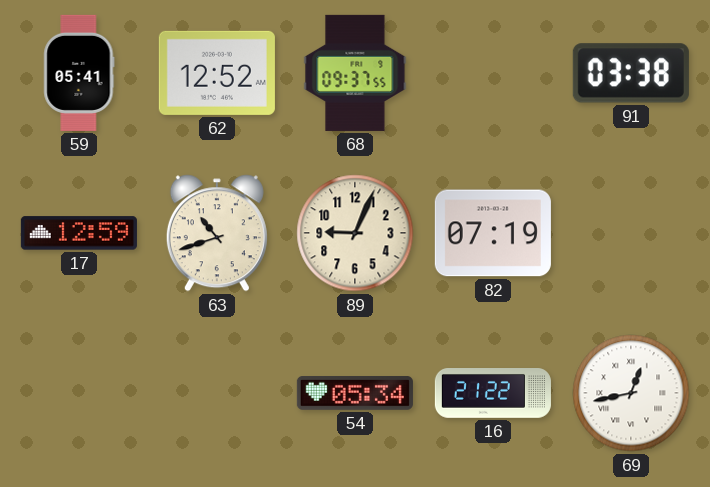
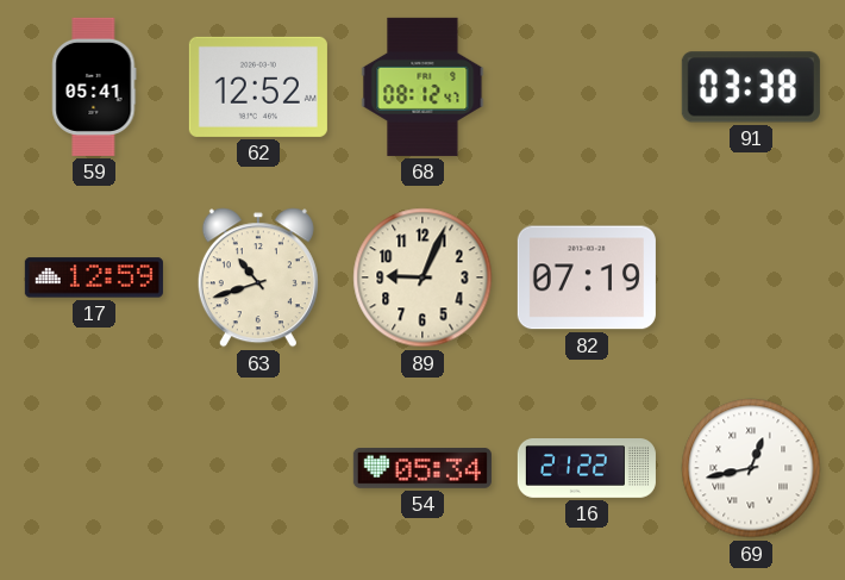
68: 09:37 -> 08:12 (422, 87)
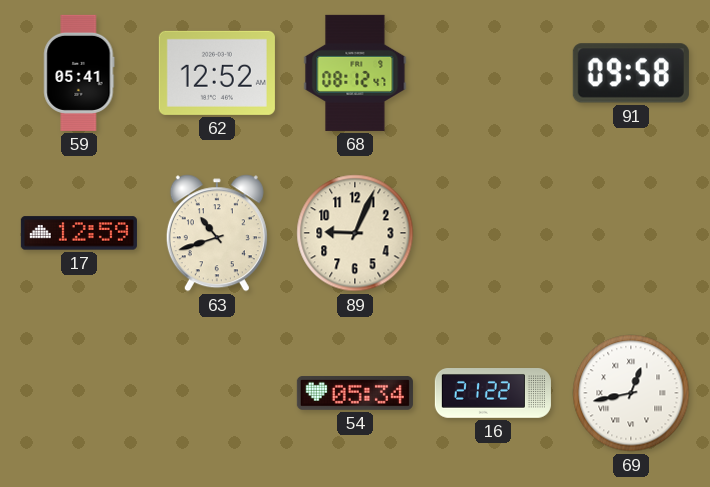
91: 03:38 -> 09:58 (631, 73)
82: 07:19 -> none (587, 277)
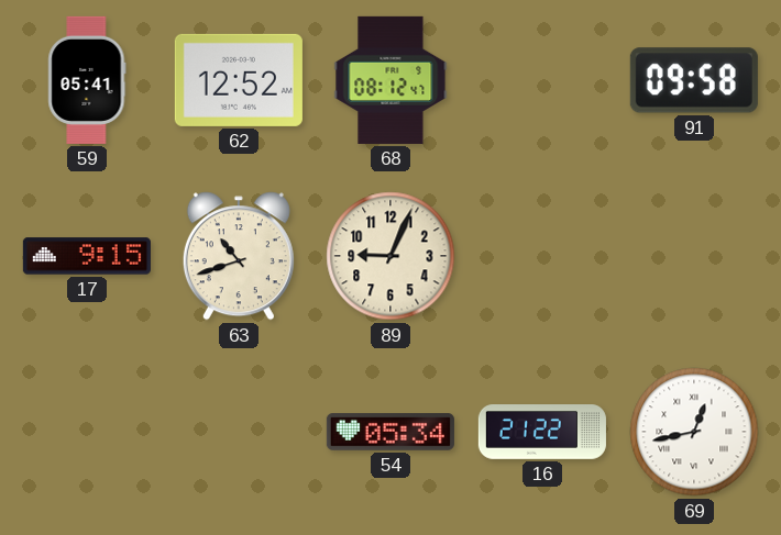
17: 12:59 -> 9:15 (87, 256)
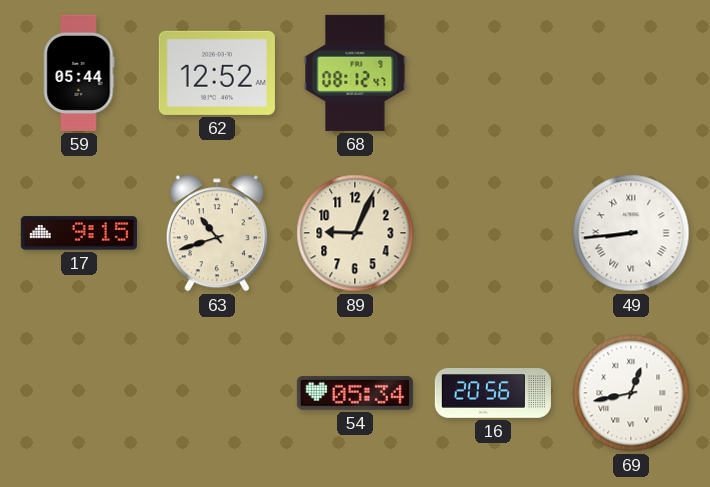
59: 05:41 -> 05:44 (79, 73)
91: 09:58 -> none (694, 80)
49: none -> 8:44 (631, 233)
16: 21:22 -> 20:56 (493, 394)
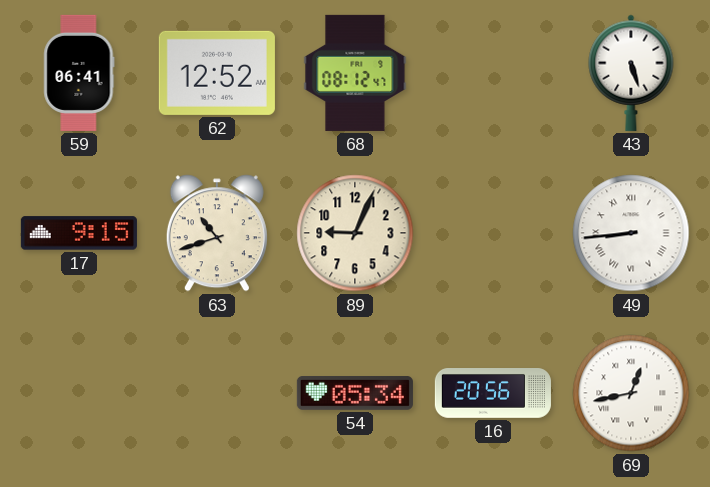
59: 05:44 -> 06:41 (79, 73)
43: none -> 5:27 (631, 73)
